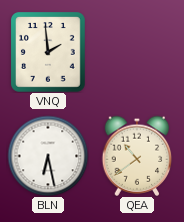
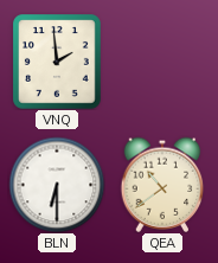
BLN: 6:28 -> 6:30 (57, 185)
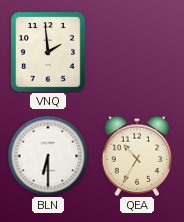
QEA: 10:39 -> 10:35 (137, 156)
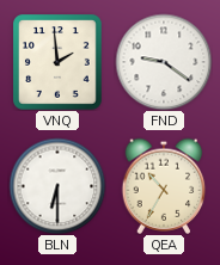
FND: none -> 9:21 (164, 62)
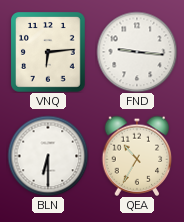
VNQ: 1:59 -> 6:14 (49, 52)
FND: 9:21 -> 9:16 (137, 52)
